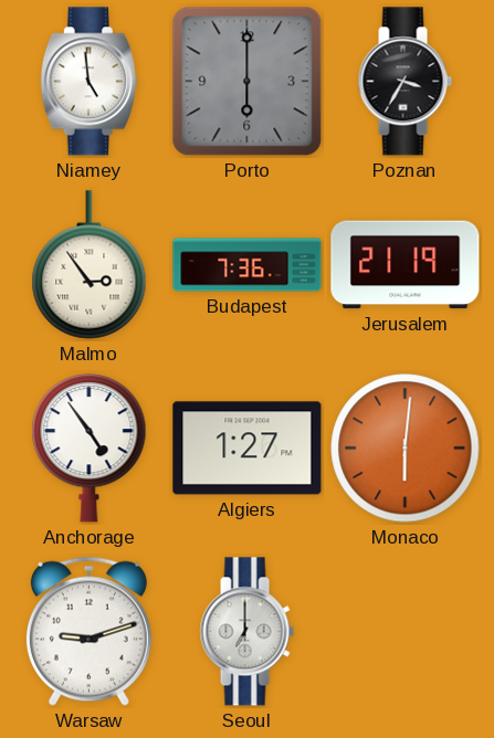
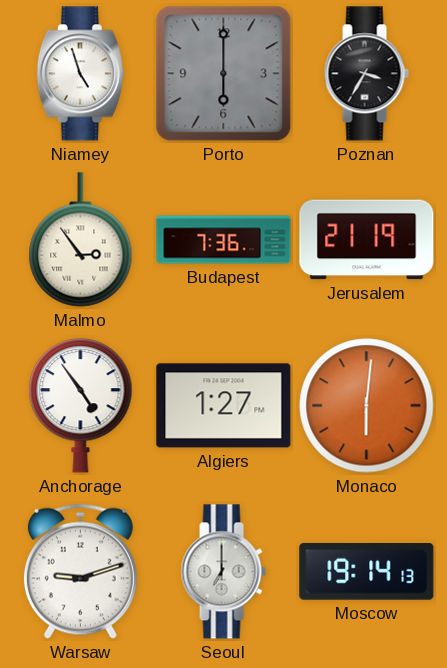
Niamey: 4:59 -> 4:57 (80, 74)
Moscow: none -> 19:14 (367, 572)
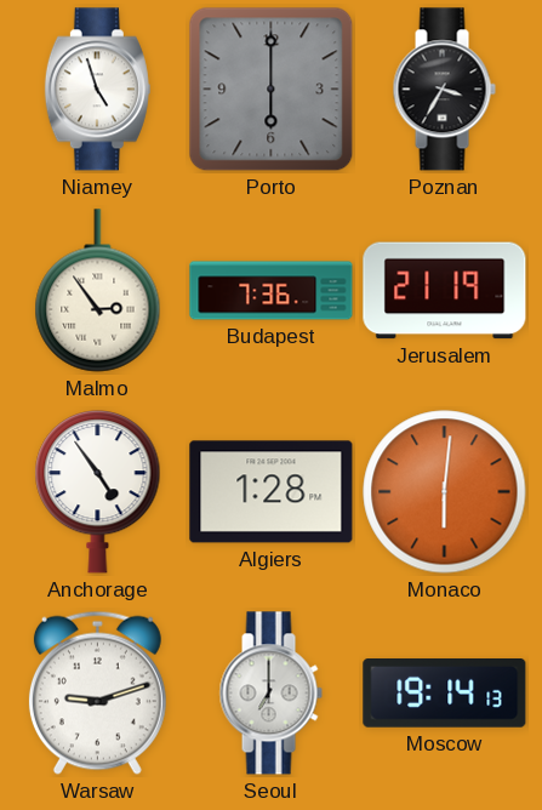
Algiers: 1:27 -> 1:28 (272, 492)
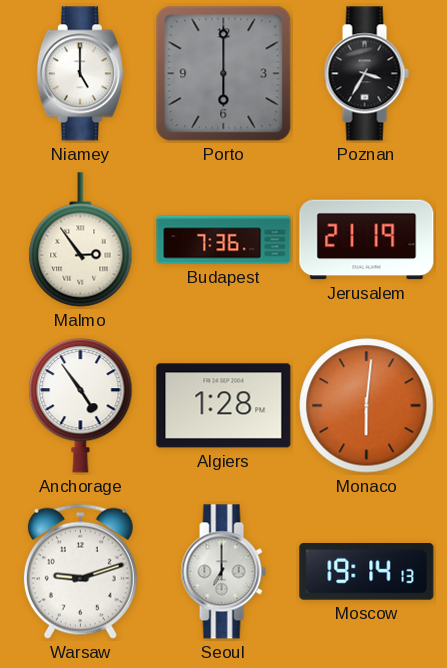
Niamey: 4:57 -> 5:00 (80, 74)
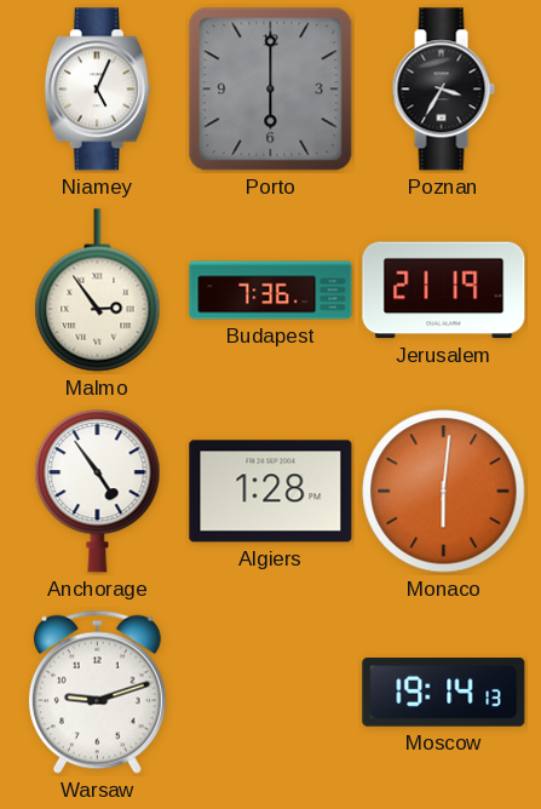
Niamey: 5:00 -> 5:04 (97, 90)
Seoul: 7:00 -> none (223, 572)
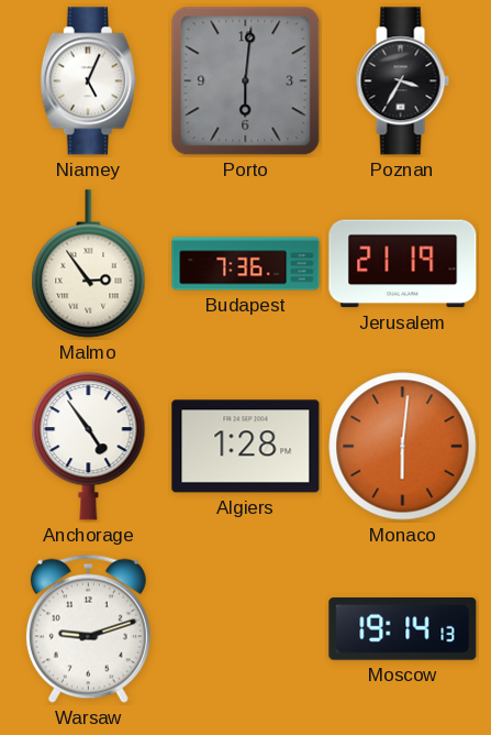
Porto: 6:00 -> 6:01 (246, 81)
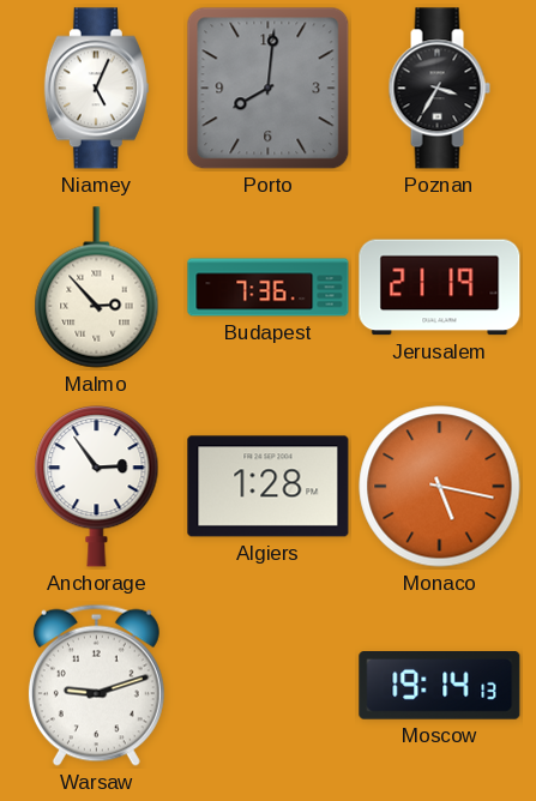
Porto: 6:01 -> 8:01 (269, 89)
Malmo: 2:54 -> 2:53 (97, 288)
Anchorage: 4:54 -> 2:54 (97, 487)
Monaco: 6:01 -> 5:17 (440, 487)
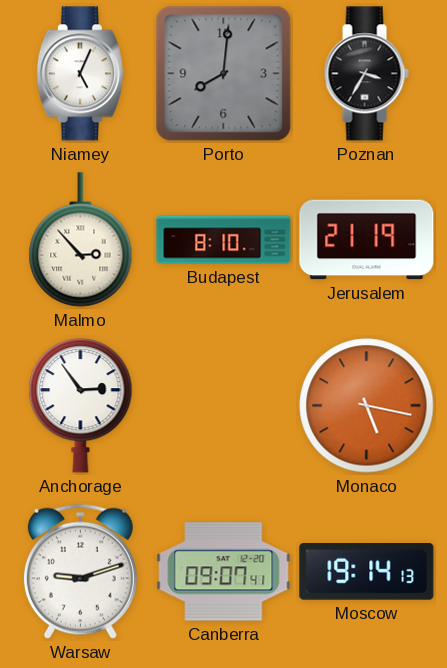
Budapest: 7:36 -> 8:10 (224, 240)
Algiers: 1:28 -> none (269, 487)
Canberra: none -> 09:07 (224, 572)
